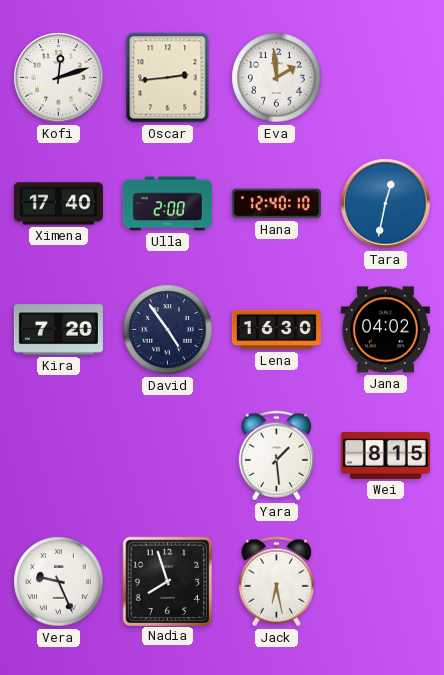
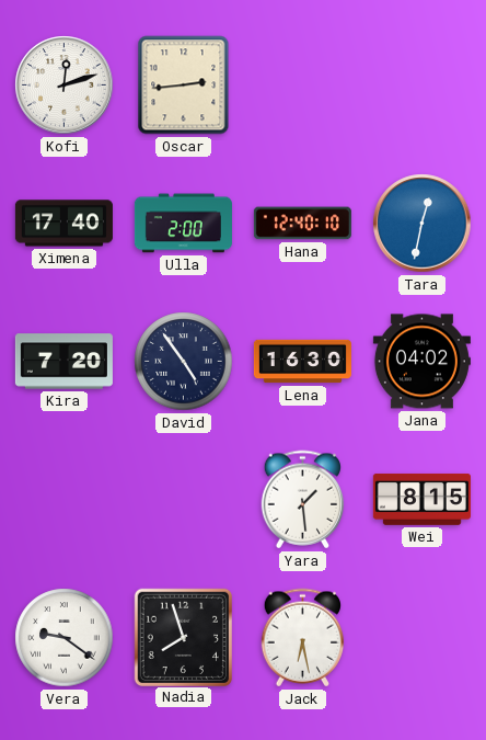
Eva: 1:59 -> none (277, 78)
Vera: 9:26 -> 9:21 (65, 638)
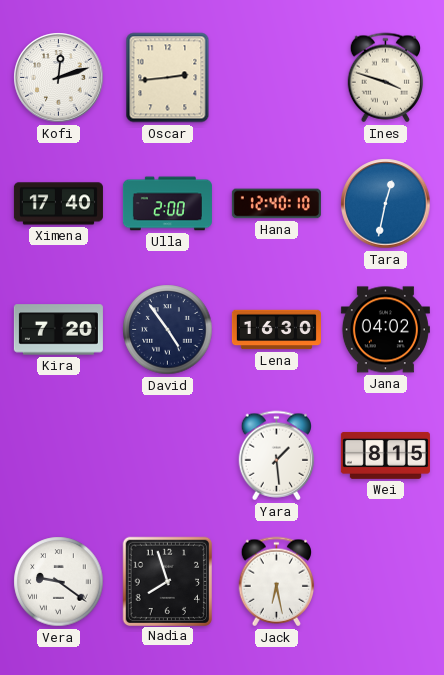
Ines: none -> 3:48 (386, 78)
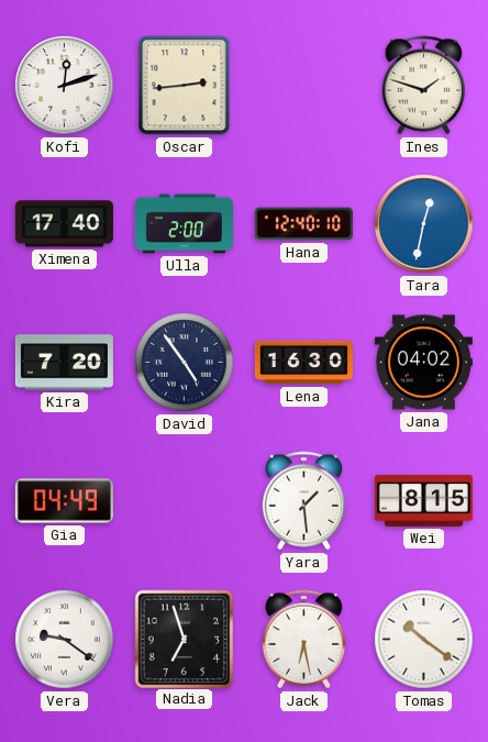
Ines: 3:48 -> 1:48 (424, 86)
Gia: none -> 04:49 (64, 501)
Nadia: 7:57 -> 6:57 (184, 639)
Tomas: none -> 10:21 (424, 640)
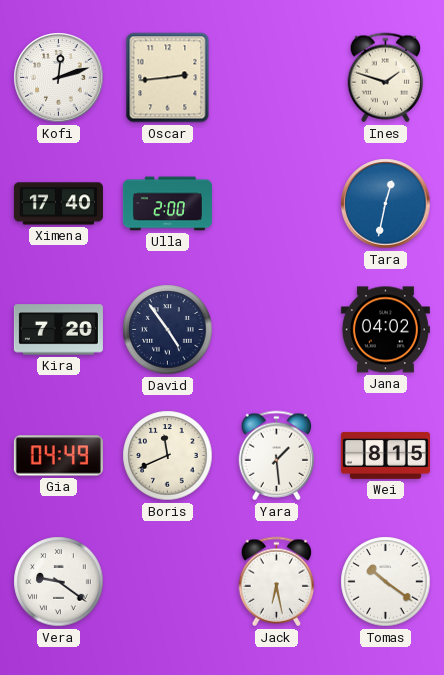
Hana: 12:40 -> none (303, 224)
Lena: 16:30 -> none (303, 363)
Boris: none -> 11:41 (168, 456)
Nadia: 6:57 -> none (184, 639)
